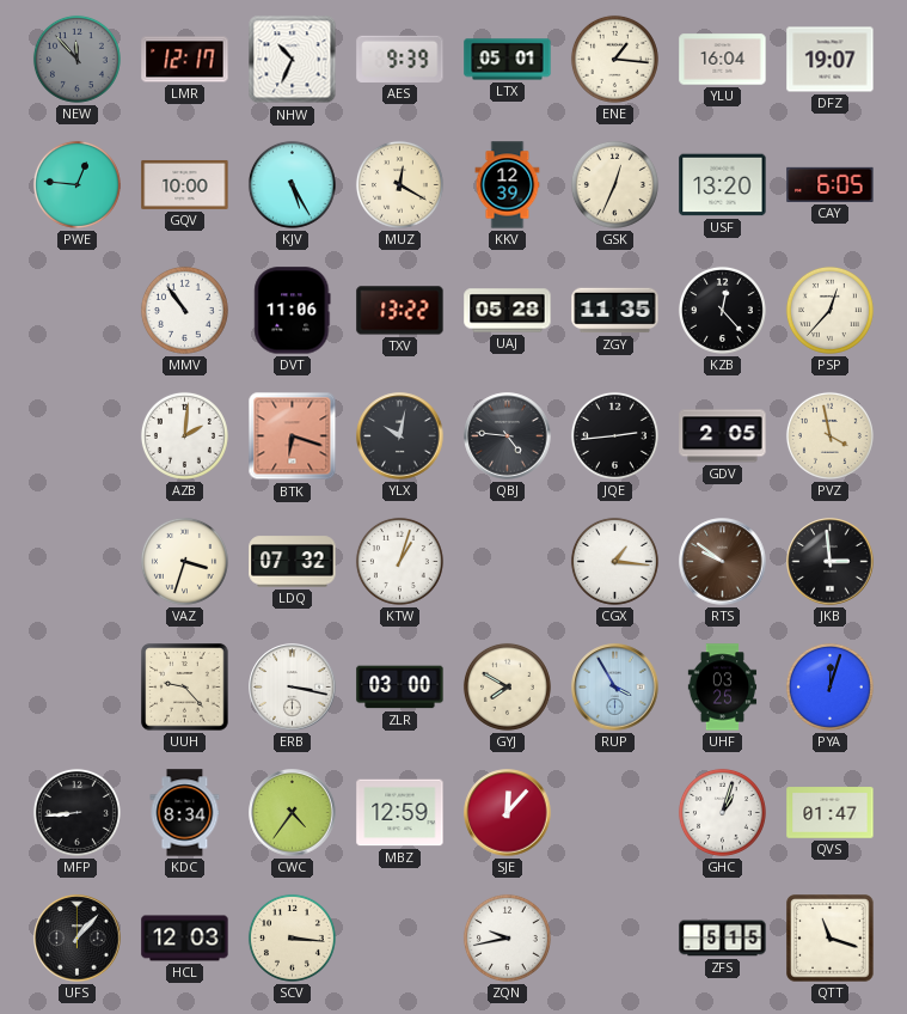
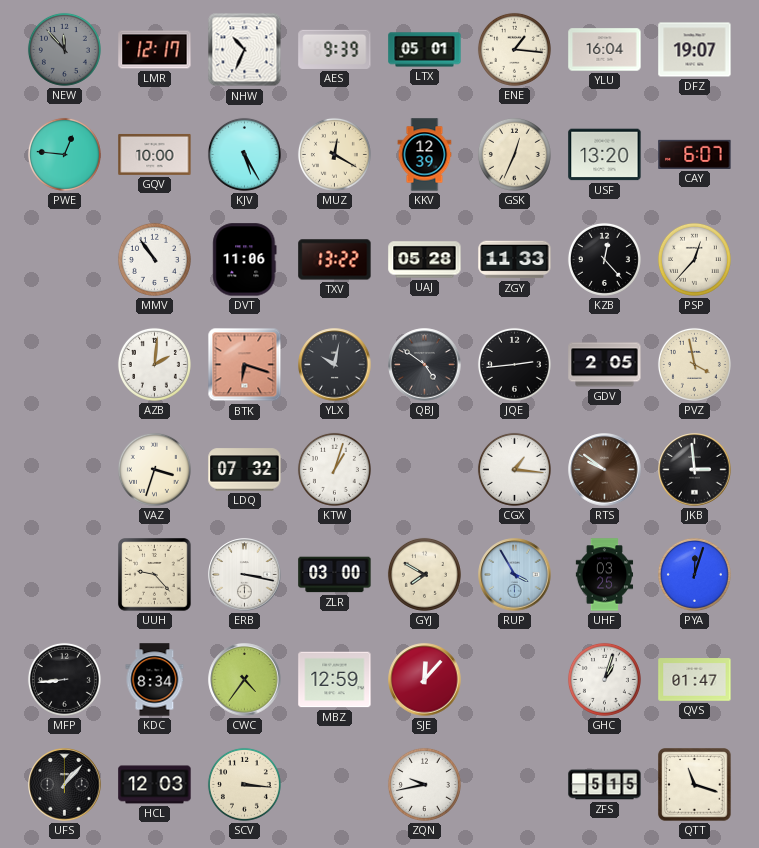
CAY: 6:05 -> 6:07 (695, 154)
ZGY: 11:35 -> 11:33 (515, 260)
QBJ: 4:46 -> 4:51 (425, 365)
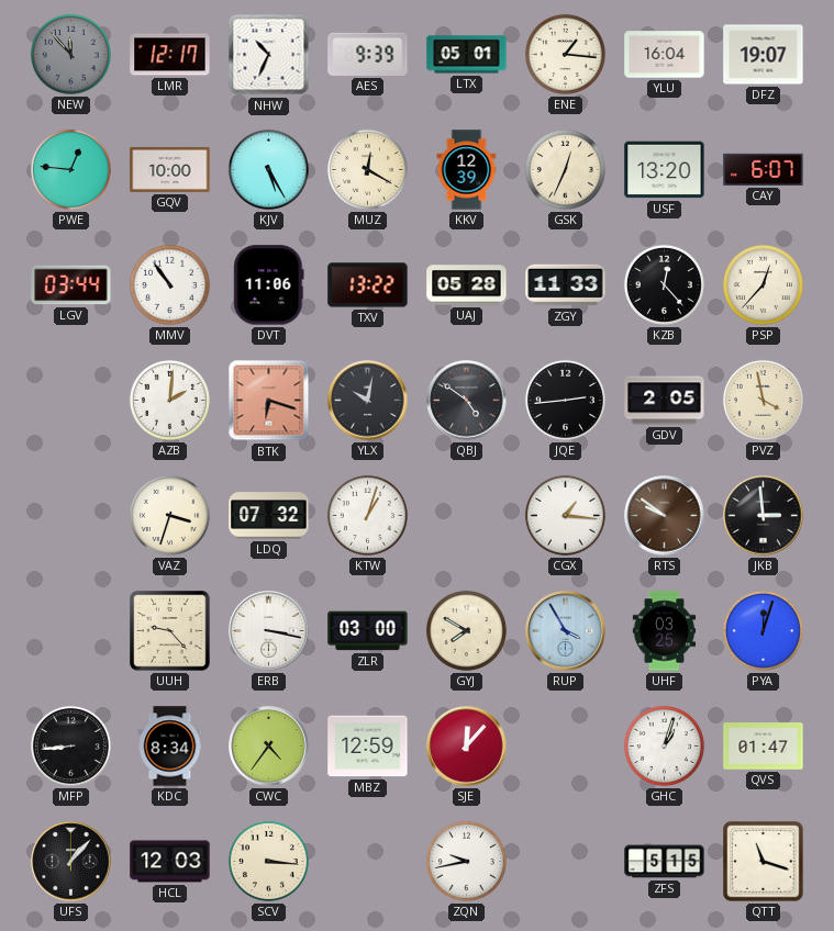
LGV: none -> 03:44 (71, 285)
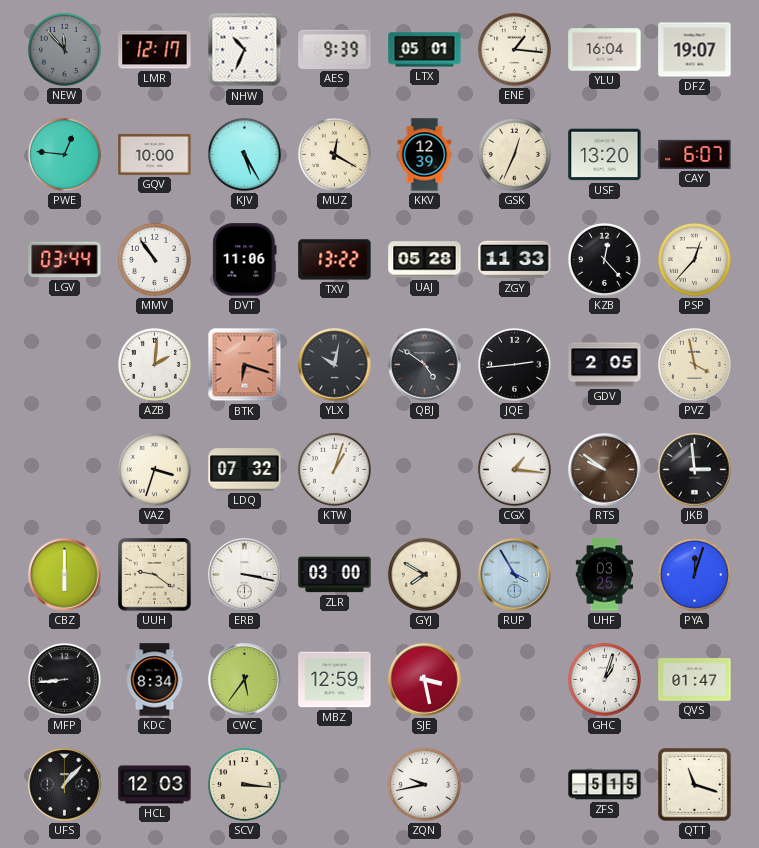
CBZ: none -> 6:00 (65, 575)
UUH: 9:23 -> 9:21 (155, 575)
CWC: 4:36 -> 5:36 (245, 680)
SJE: 12:07 -> 3:28 (425, 680)
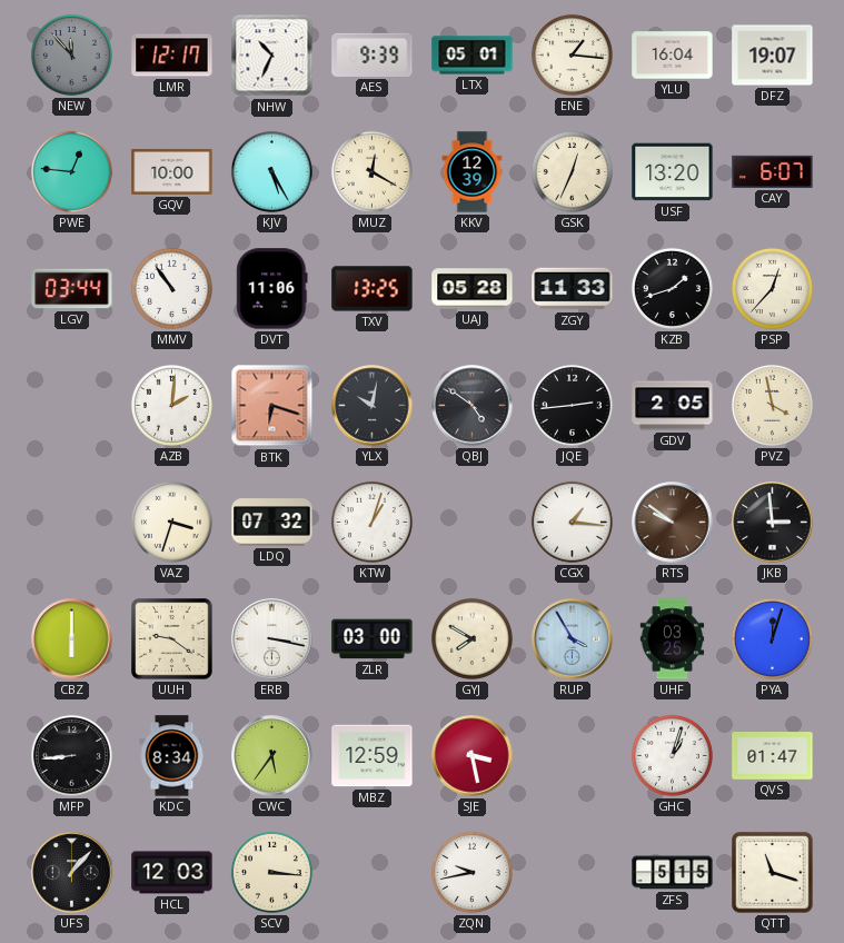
TXV: 13:22 -> 13:25 (373, 289)
KZB: 12:23 -> 1:42 (672, 288)
